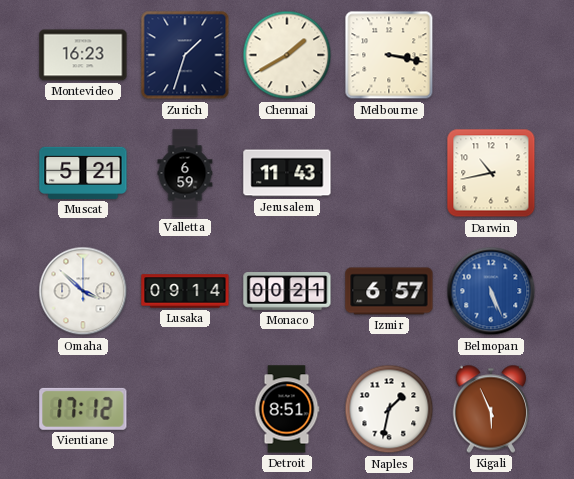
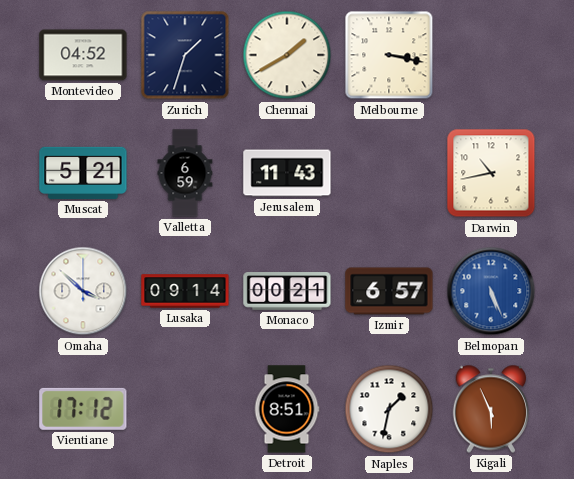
Montevideo: 16:23 -> 04:52 (83, 55)
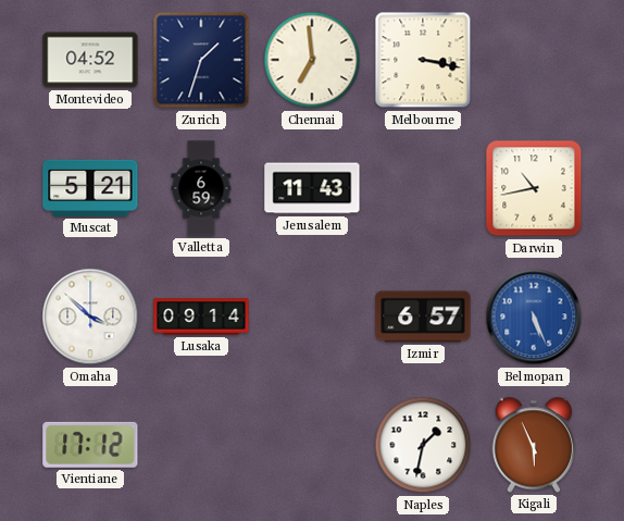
Chennai: 1:40 -> 6:59 (312, 60)
Monaco: 00:21 -> none (287, 291)
Detroit: 8:51 -> none (287, 409)
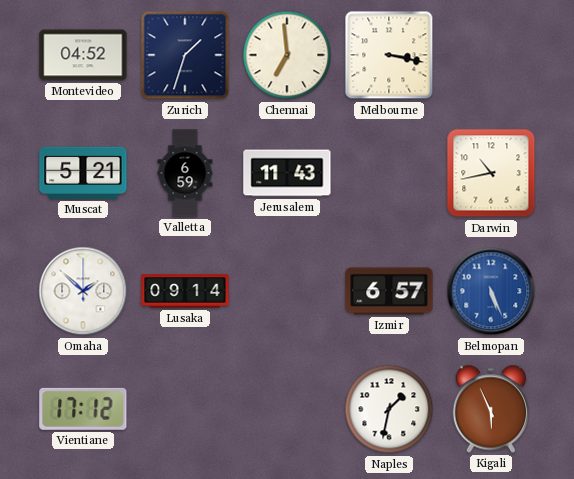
Omaha: 3:52 -> 1:52 (83, 291)
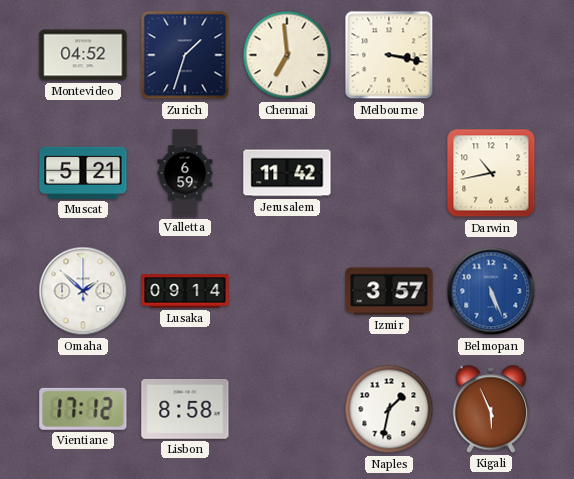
Jerusalem: 11:43 -> 11:42 (287, 173)
Izmir: 6:57 -> 3:57 (389, 291)
Lisbon: none -> 8:58 (185, 410)
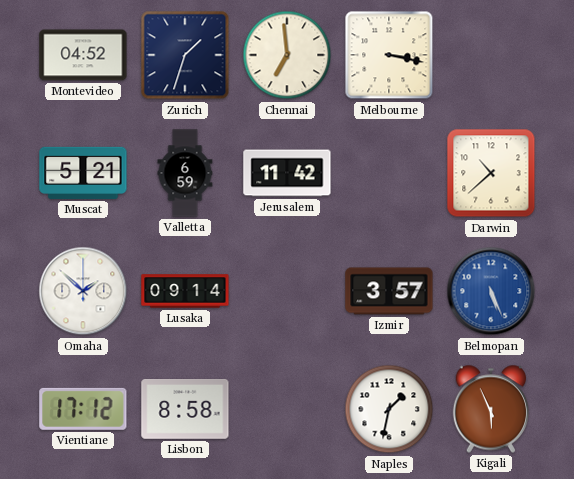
Darwin: 10:43 -> 10:38 (491, 173)
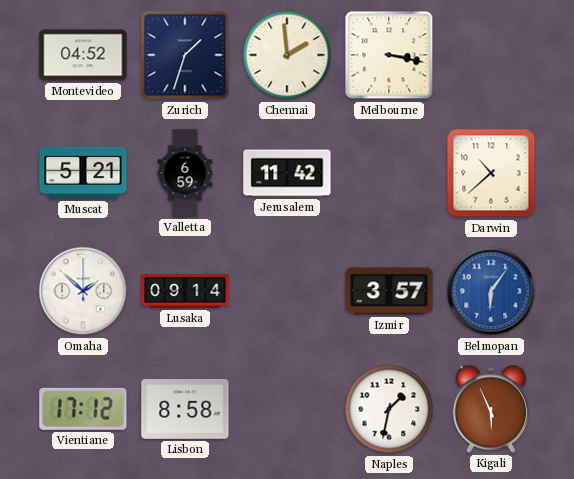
Chennai: 6:59 -> 1:59 (287, 55)
Belmopan: 5:26 -> 6:06 (491, 291)
